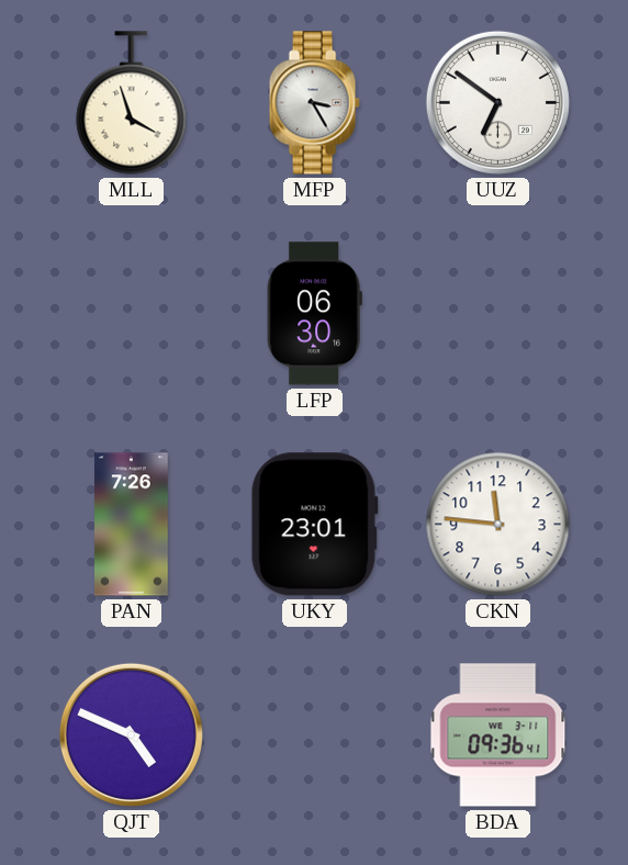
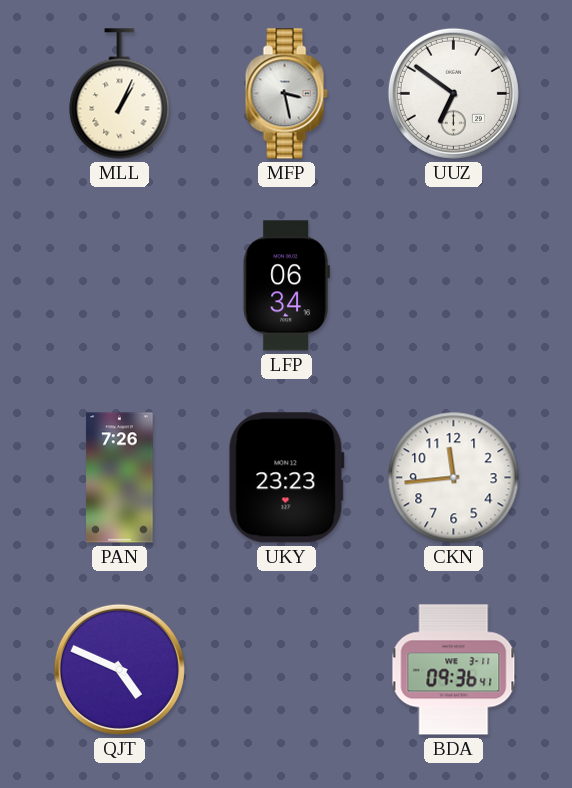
MLL: 3:57 -> 1:04 (120, 94)
MFP: 3:25 -> 3:28 (286, 94)
LFP: 06:30 -> 06:34 (286, 286)
UKY: 23:01 -> 23:23 (286, 478)
CKN: 11:46 -> 11:44 (454, 478)
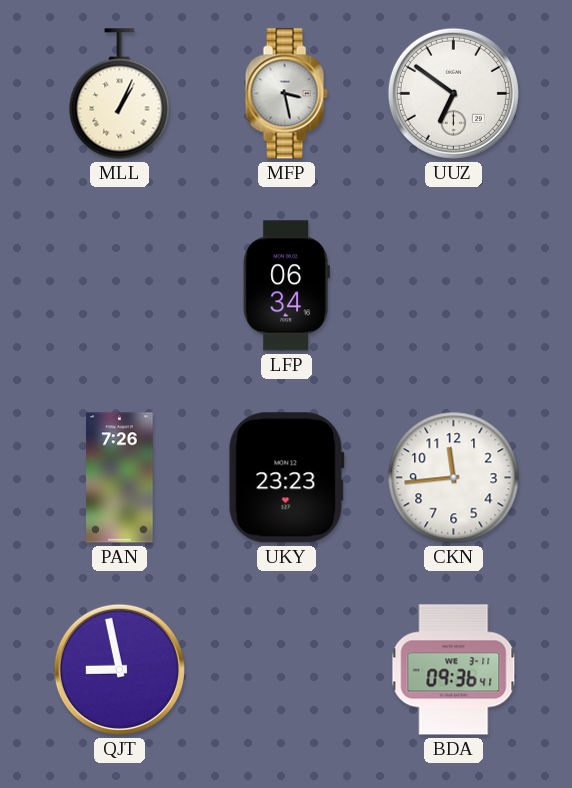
QJT: 4:49 -> 8:58 (119, 669)
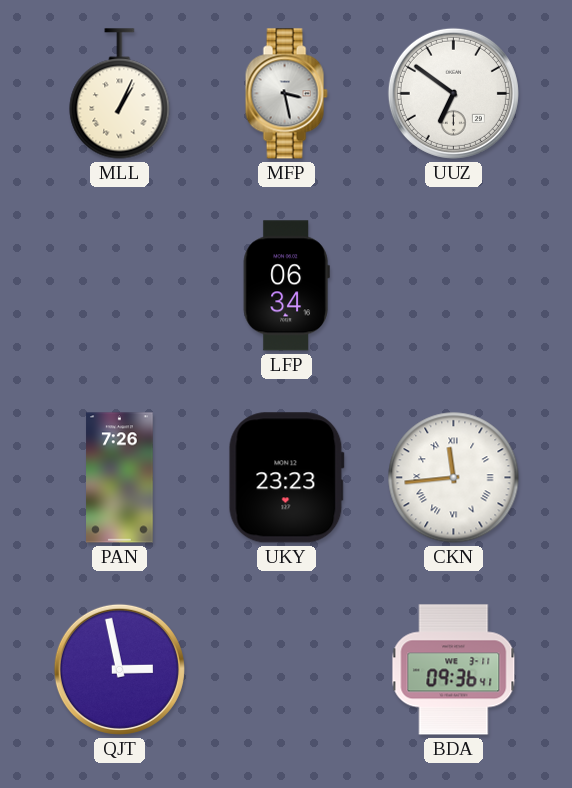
CKN numerals: Arabic -> Roman (454, 478)
QJT: 8:58 -> 2:58 (119, 669)
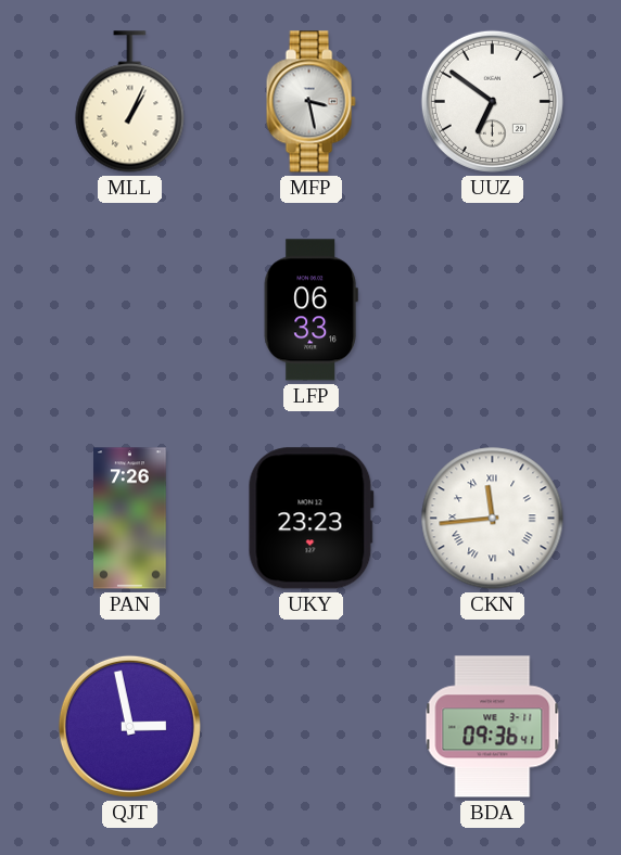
LFP: 06:34 -> 06:33 (310, 310)
